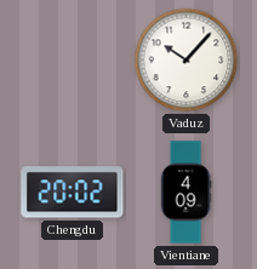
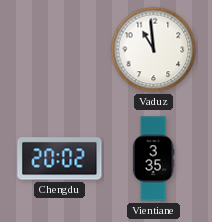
Vaduz: 10:07 -> 10:59 (154, 50)
Vientiane: 4:09 -> 3:35 (153, 159)
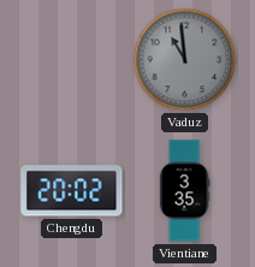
Vaduz dial: white -> grey (185, 60)
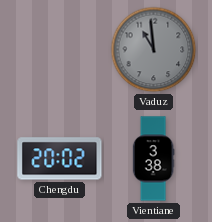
Vientiane: 3:35 -> 3:38 (153, 159)
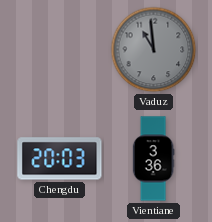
Chengdu: 20:02 -> 20:03 (60, 159)
Vientiane: 3:38 -> 3:36 (153, 159)
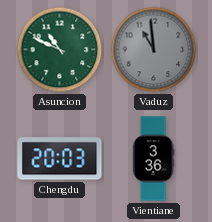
Asuncion: none -> 10:49 (60, 50)
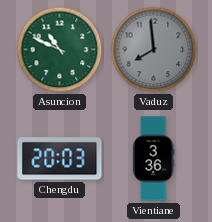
Vaduz: 10:59 -> 7:59 (154, 50)
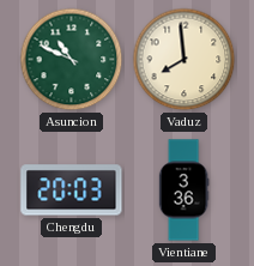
Vaduz dial: grey -> cream (185, 60)
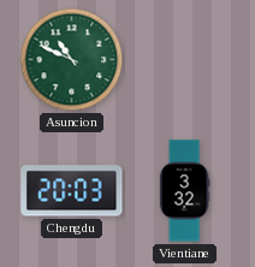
Vaduz: 7:59 -> none (185, 60)
Vientiane: 3:36 -> 3:32 (184, 191)
